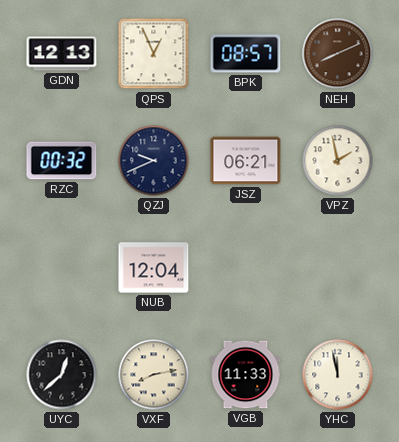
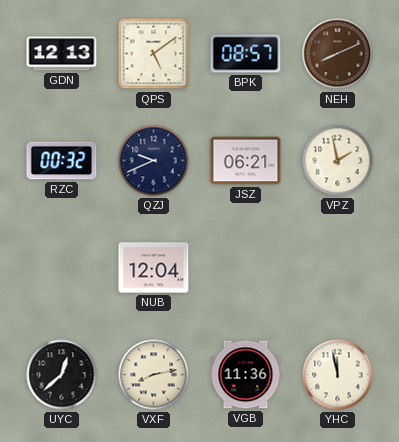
QPS: 12:56 -> 5:09 (154, 54)
VGB: 11:33 -> 11:36 (246, 375)
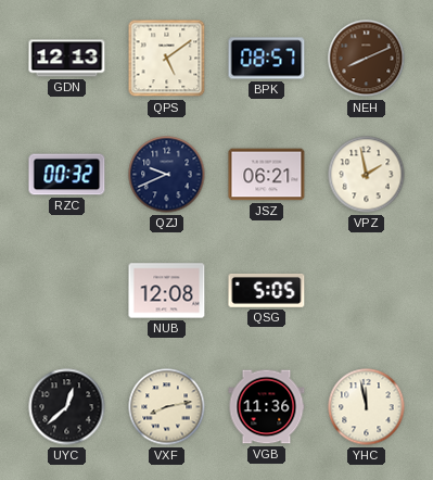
NUB: 12:04 -> 12:08 (167, 291)
QSG: none -> 5:05 (267, 291)
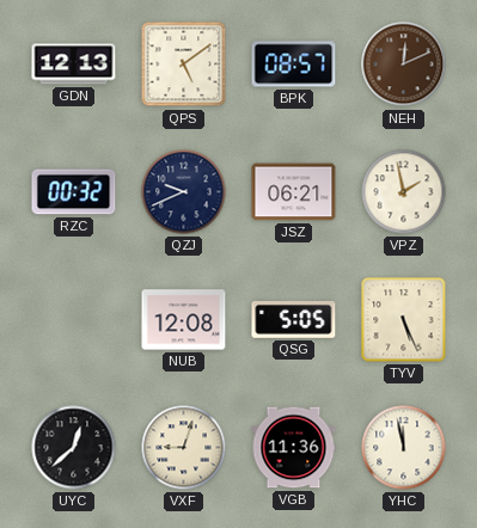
NEH: 8:11 -> 12:11 (404, 65)
TYV: none -> 5:26 (404, 320)
VXF: 8:13 -> 9:03 (184, 448)
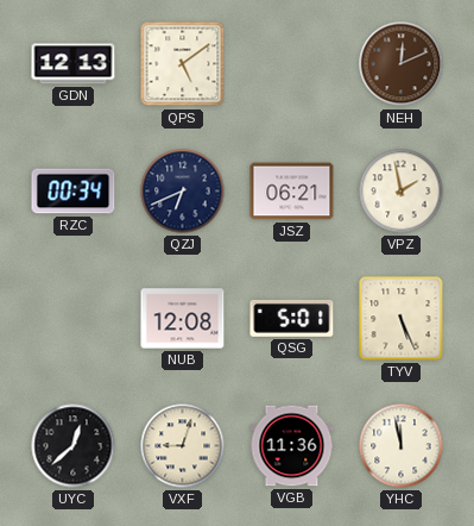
BPK: 08:57 -> none (294, 65)
RZC: 00:32 -> 00:34 (74, 192)
QZJ: 9:41 -> 6:41 (183, 192)
QSG: 5:05 -> 5:01 (292, 319)
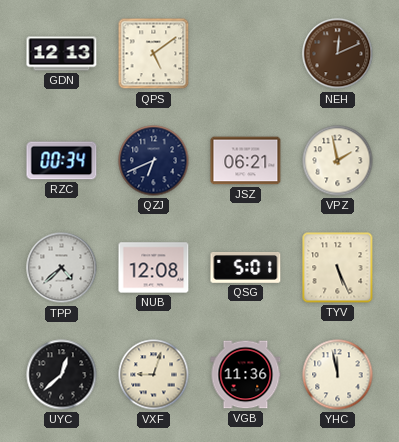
TPP: none -> 4:38 (62, 268)
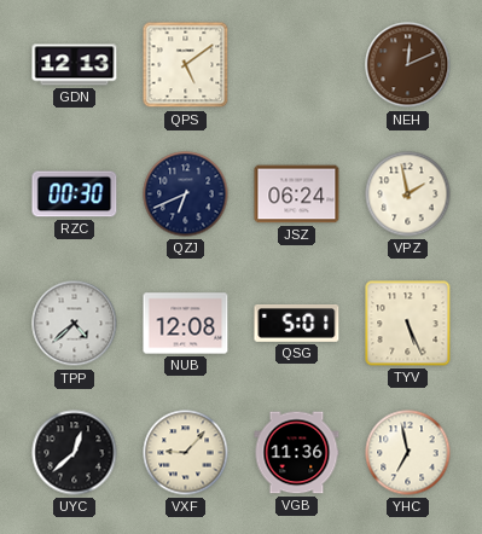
RZC: 00:34 -> 00:30 (75, 195)
JSZ: 06:21 -> 06:24 (297, 195)
VXF: 9:03 -> 9:07 (186, 453)
YHC: 11:58 -> 6:58 (408, 453)
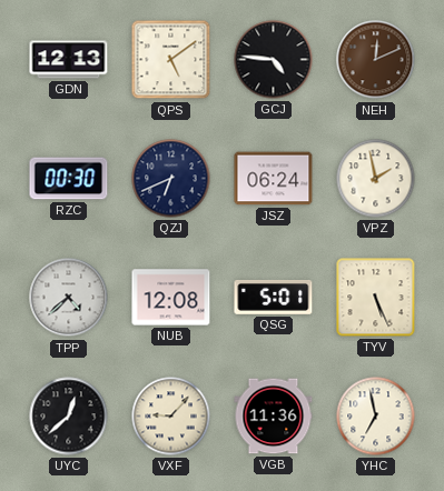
GCJ: none -> 4:46 (274, 60)
